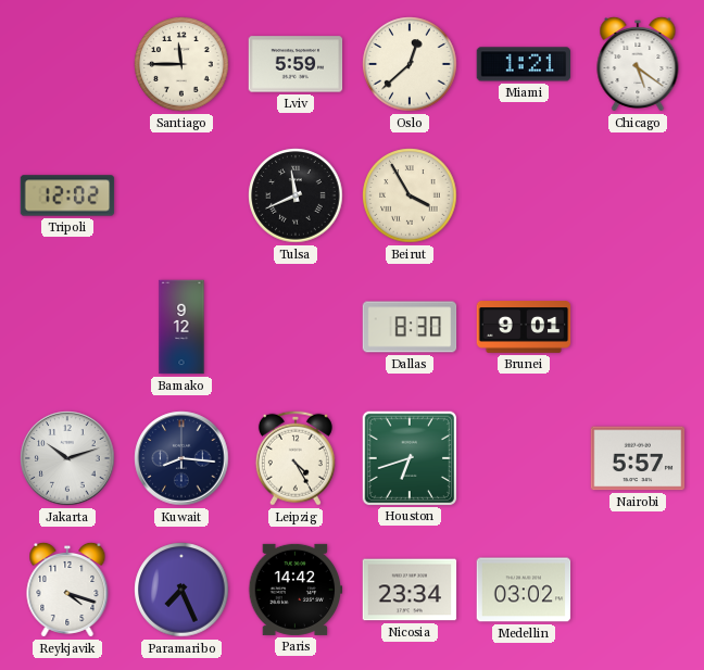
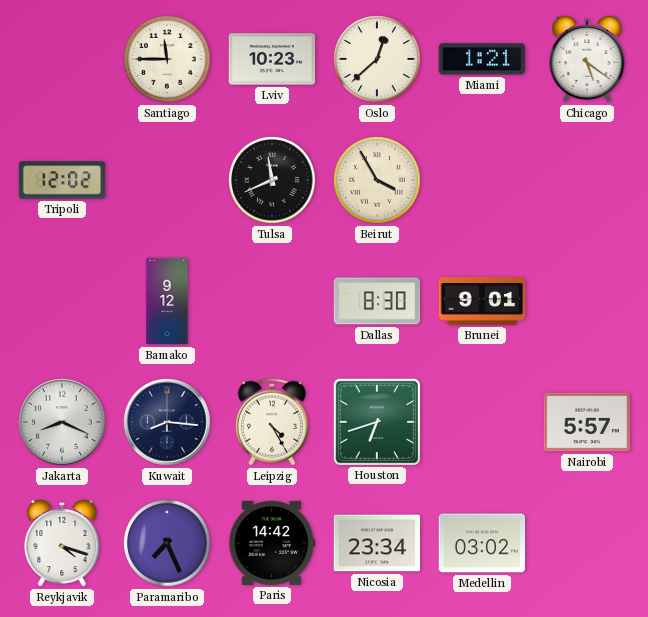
Lviv: 5:59 -> 10:23 (272, 59)
Jakarta: 10:12 -> 8:19 (62, 422)
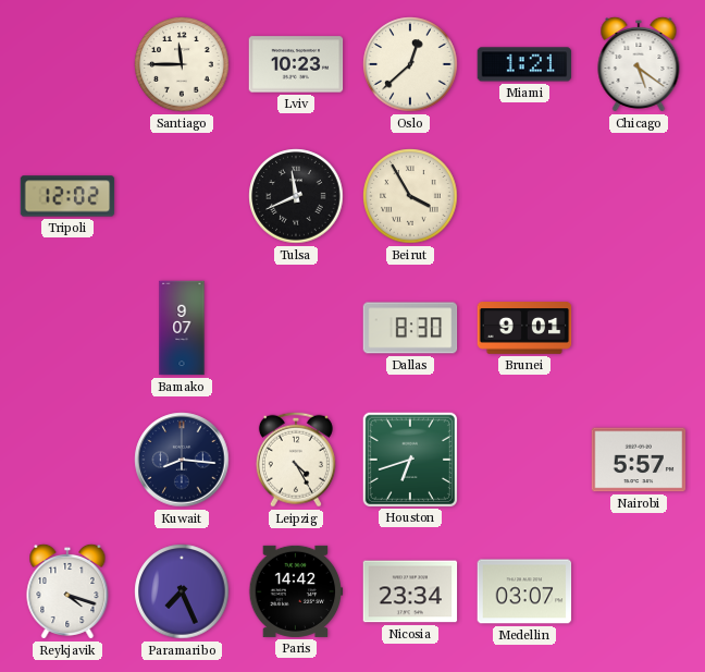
Bamako: 9:12 -> 9:07 (182, 328)
Jakarta: 8:19 -> none (62, 422)
Medellin: 03:02 -> 03:07 (524, 591)
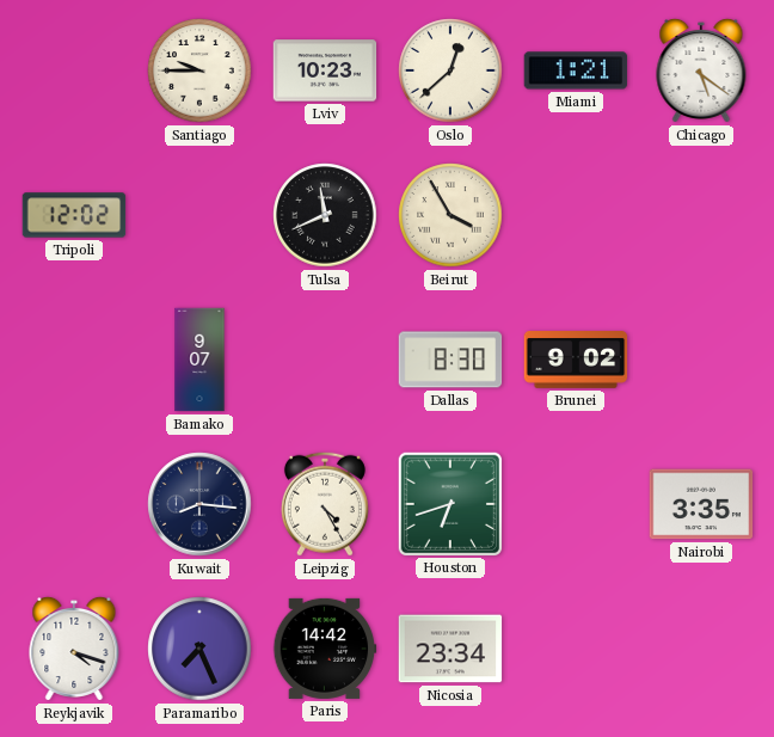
Santiago: 11:45 -> 9:45 (199, 70)
Brunei: 9:01 -> 9:02 (576, 361)
Nairobi: 5:57 -> 3:35 (701, 504)
Medellin: 03:07 -> none (524, 591)
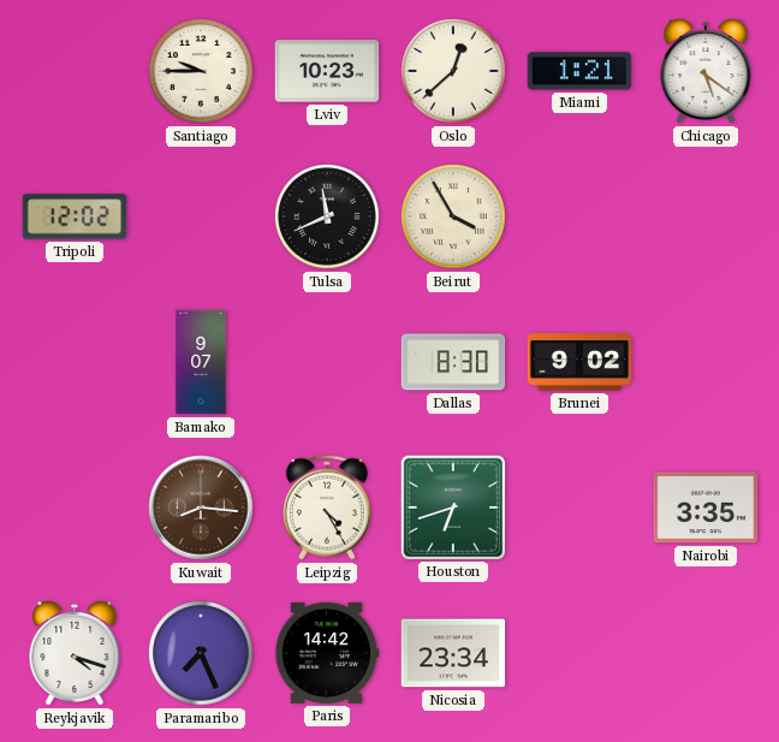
Kuwait dial: navy -> brown (201, 507)
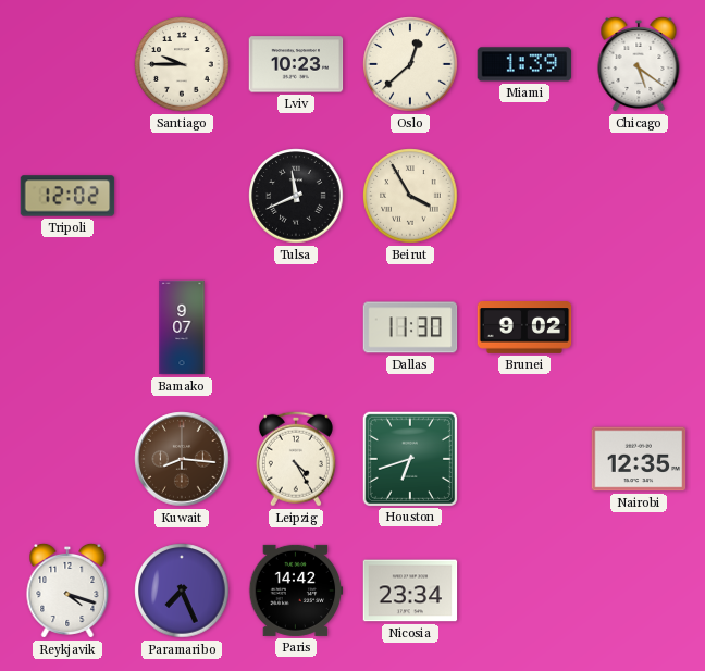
Miami: 1:21 -> 1:39 (524, 64)
Dallas: 8:30 -> 11:30 (410, 327)
Nairobi: 3:35 -> 12:35 (639, 459)
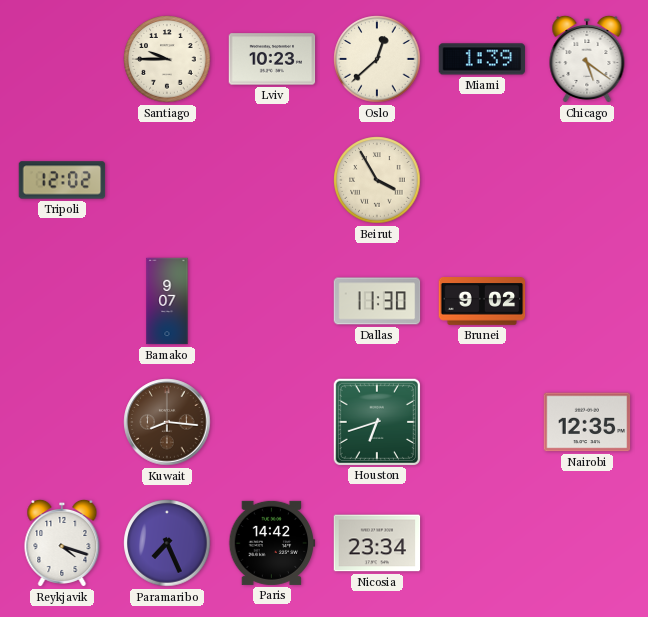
Tulsa: 11:41 -> none (296, 196)
Leipzig: 4:25 -> none (296, 459)
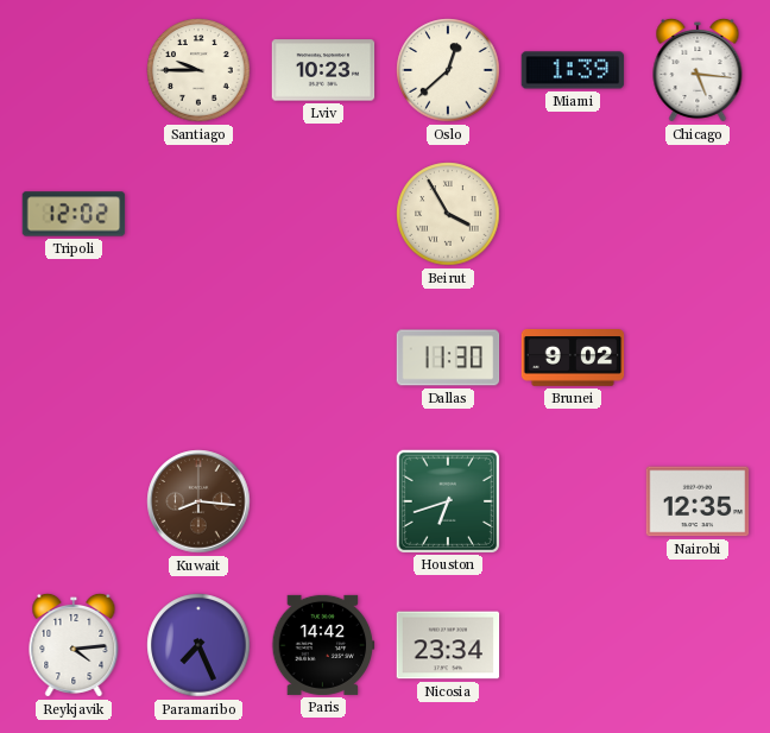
Chicago: 5:21 -> 5:16 (698, 70)
Bamako: 9:07 -> none (167, 301)
Reykjavik: 4:18 -> 4:14 (74, 645)
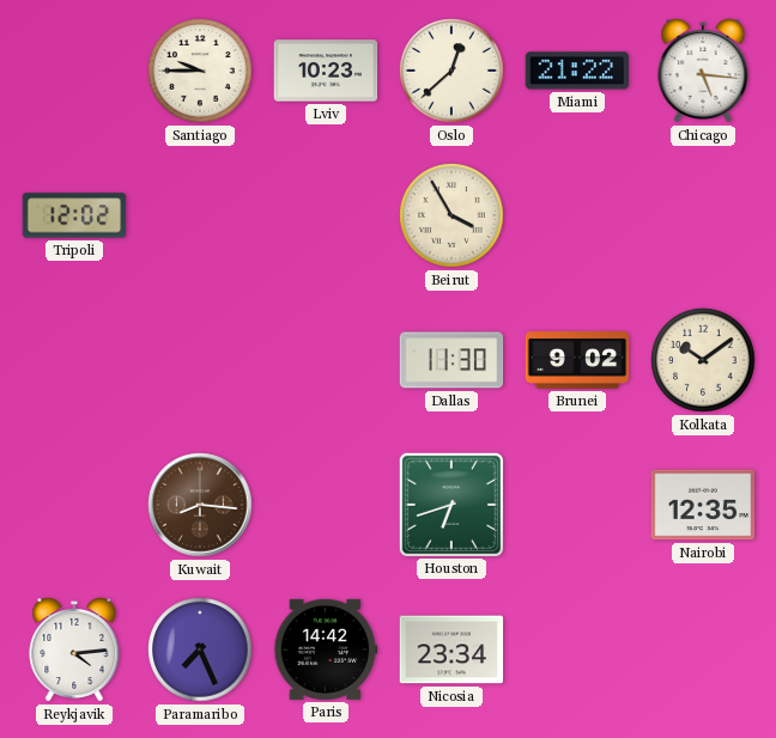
Miami: 1:39 -> 21:22 (577, 71)
Kolkata: none -> 10:09 (703, 360)
